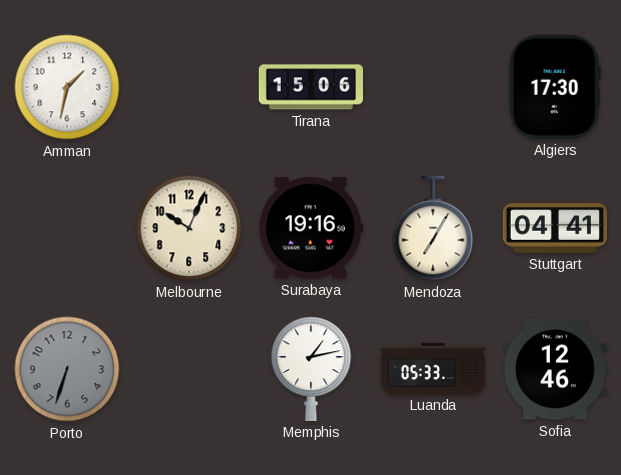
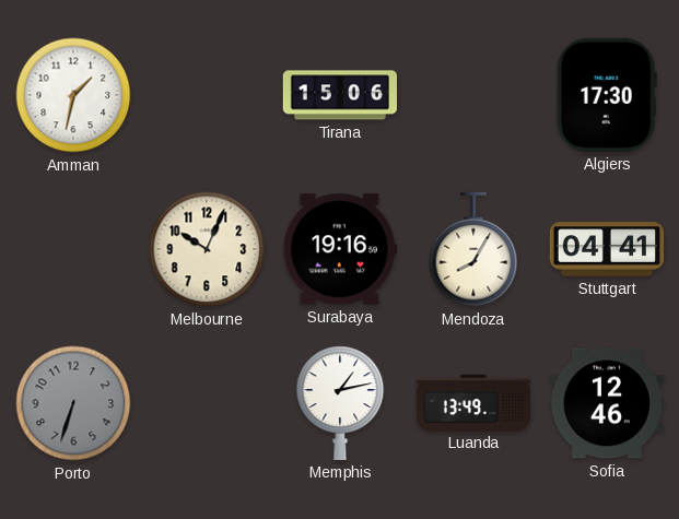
Mendoza: 7:05 -> 8:05 (473, 249)
Luanda: 05:33 -> 13:49 (472, 402)
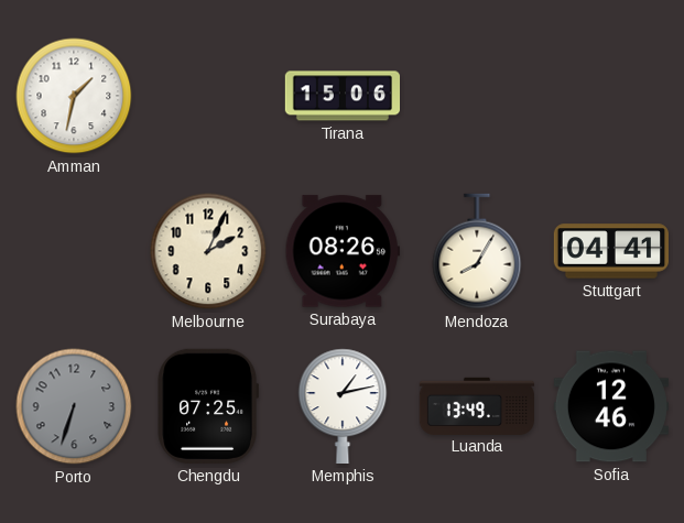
Algiers: 17:30 -> none (607, 95)
Melbourne: 10:04 -> 2:04 (208, 251)
Surabaya: 19:16 -> 08:26 (343, 251)
Chengdu: none -> 07:25 (207, 406)
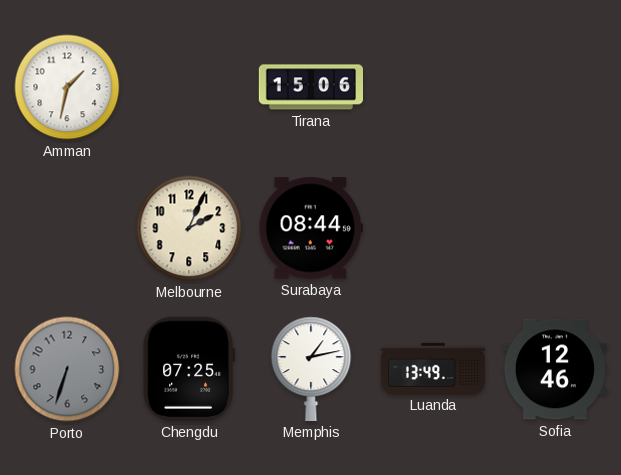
Surabaya: 08:26 -> 08:44 (311, 228)
Mendoza: 8:05 -> none (477, 251)
Stuttgart: 04:41 -> none (610, 251)
